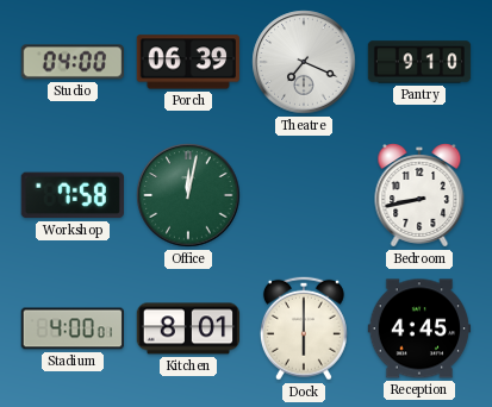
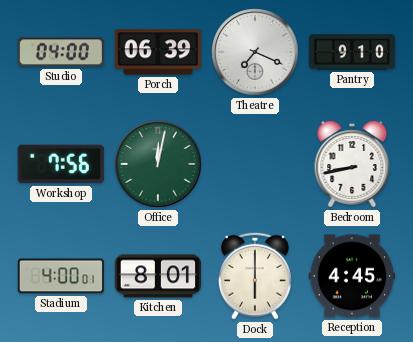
Workshop: 7:58 -> 7:56 (61, 164)
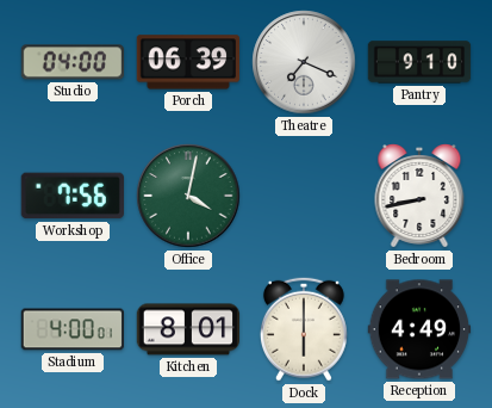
Office: 12:02 -> 4:02 (188, 196)
Reception: 4:45 -> 4:49 (419, 329)
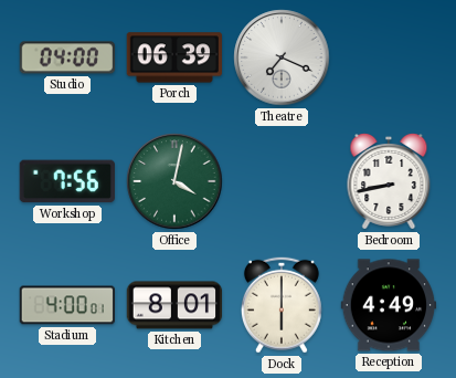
Pantry: 9:10 -> none (419, 62)
